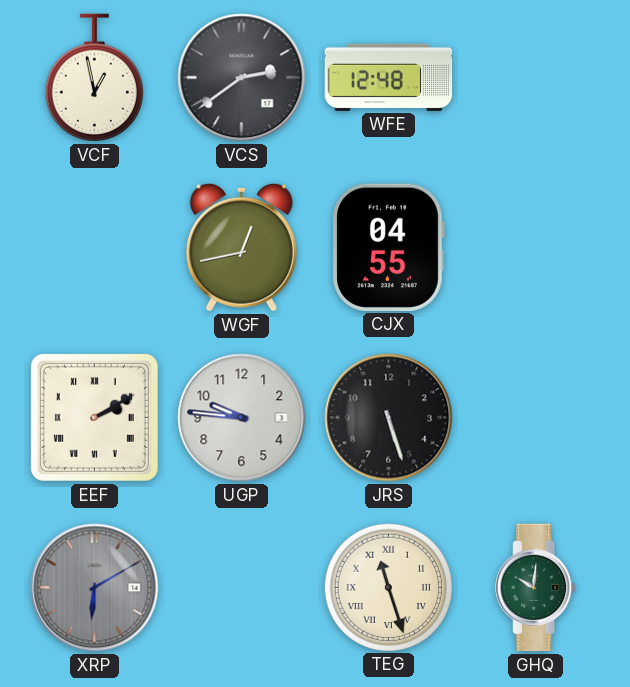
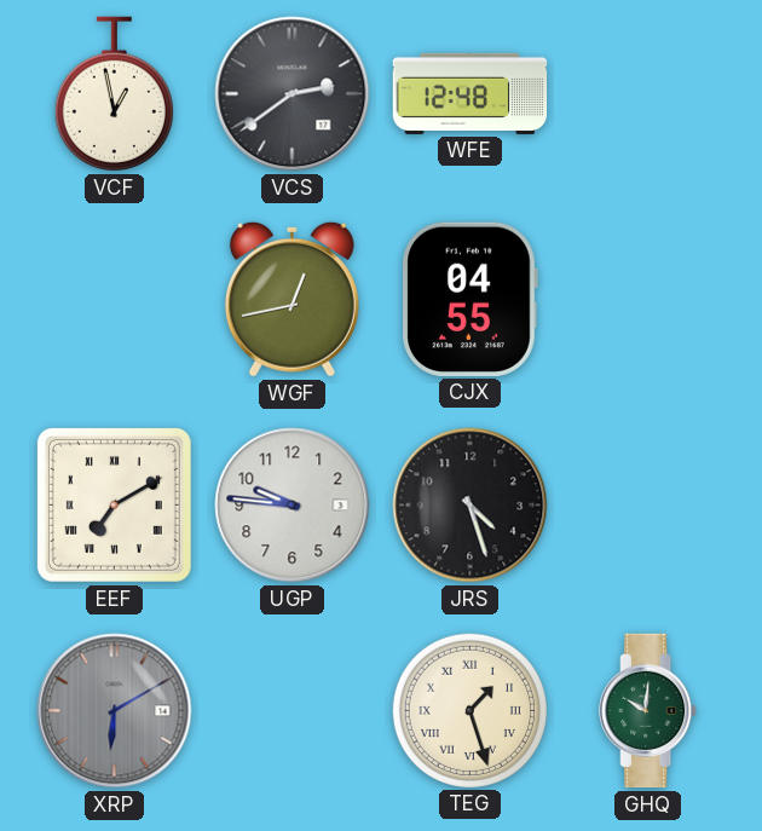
EEF: 2:10 -> 7:10 (114, 504)
JRS: 5:27 -> 4:27 (471, 506)
TEG: 11:27 -> 1:27 (469, 710)
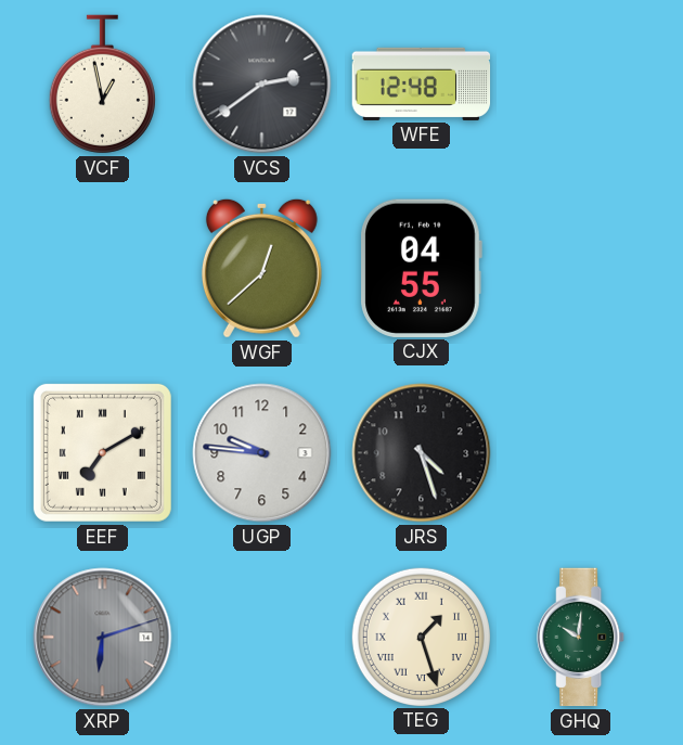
WGF: 12:43 -> 12:38 (261, 268)
XRP: 6:10 -> 6:12 (103, 638)
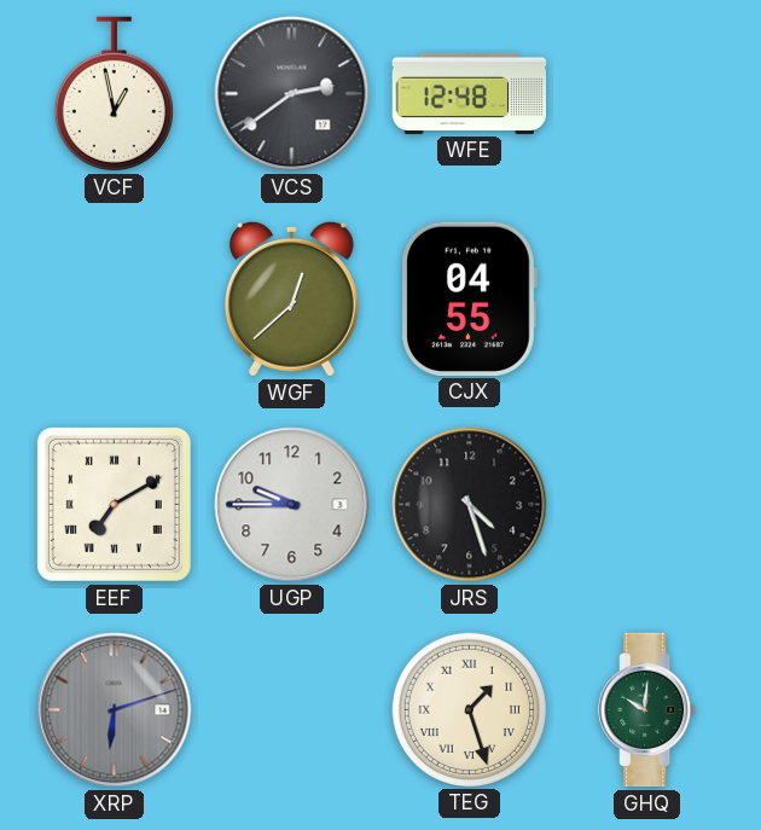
UGP: 9:46 -> 9:45 (292, 505)
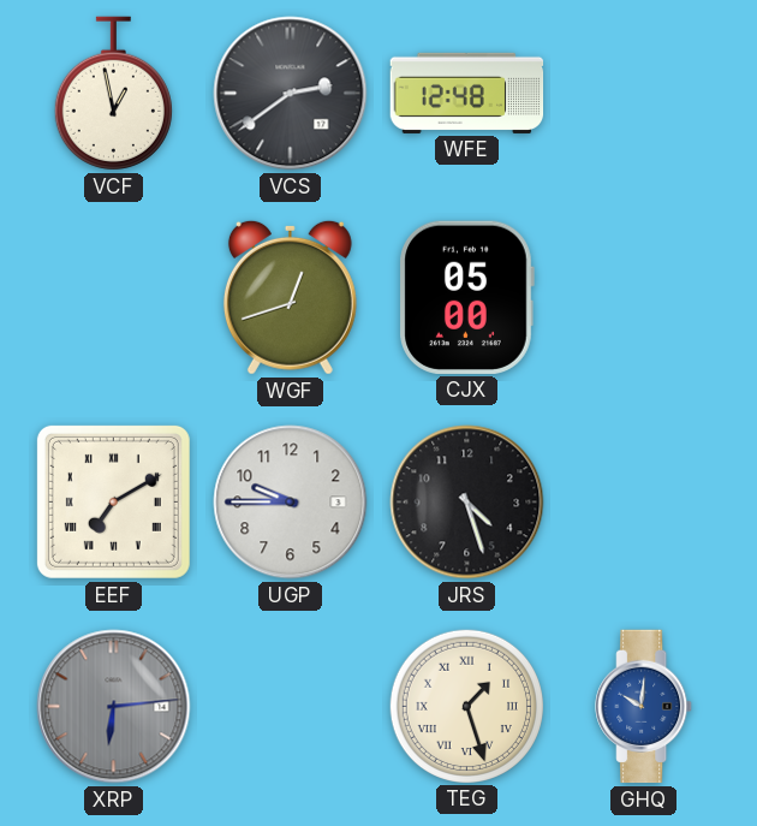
WGF: 12:38 -> 12:42 (290, 297)
CJX: 04:55 -> 05:00 (466, 297)
XRP: 6:12 -> 6:14 (114, 707)
GHQ dial: green -> blue (644, 707)
